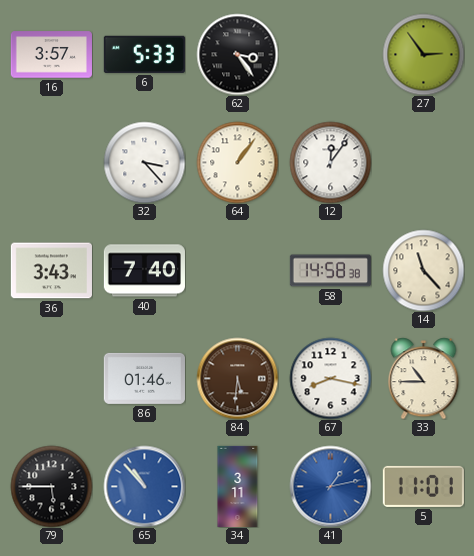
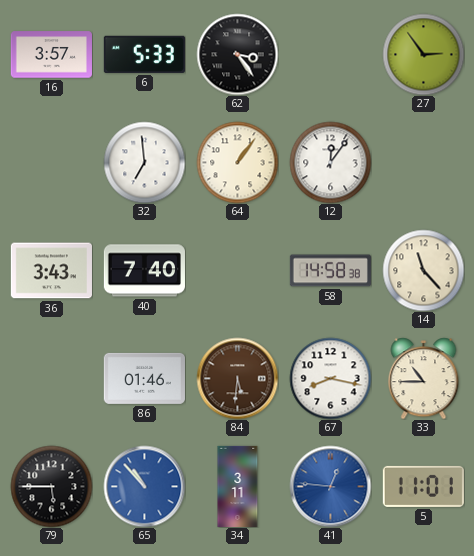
32: 3:23 -> 6:59 (144, 162)
41: 1:13 -> 12:46 (330, 486)
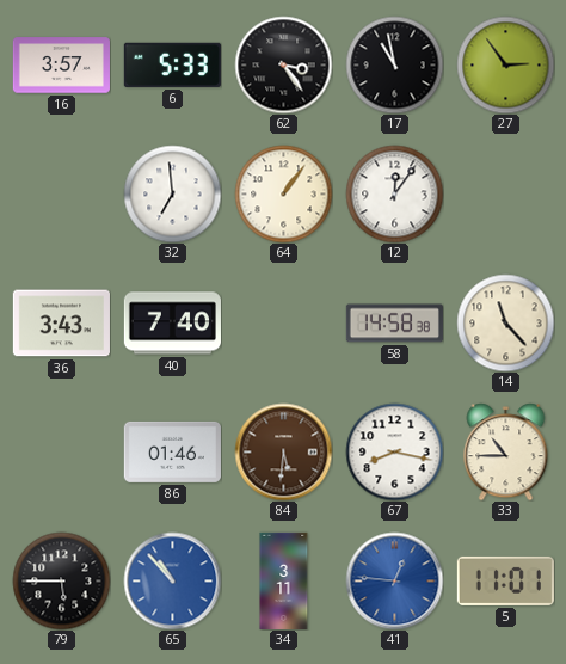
17: none -> 10:58 (394, 64)
